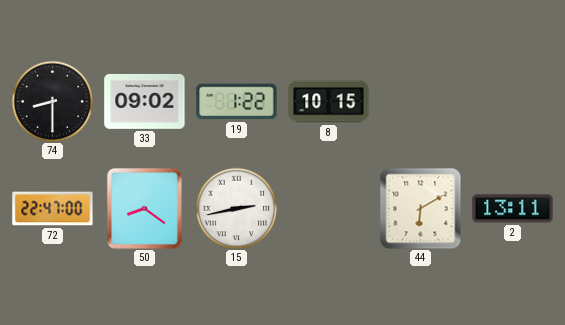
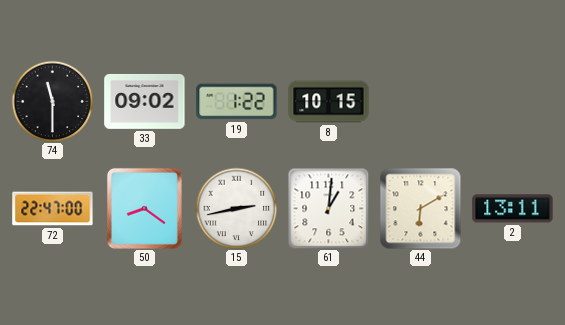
74: 8:30 -> 11:30 (52, 101)
61: none -> 1:01 (328, 208)
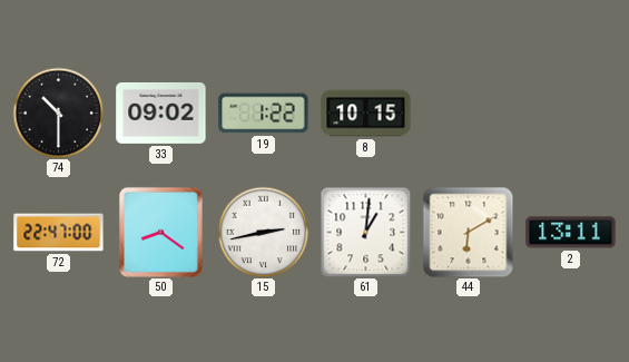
74: 11:30 -> 10:30 (58, 112)
